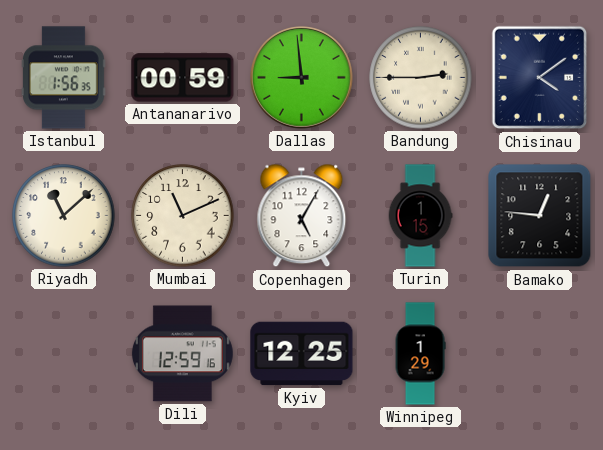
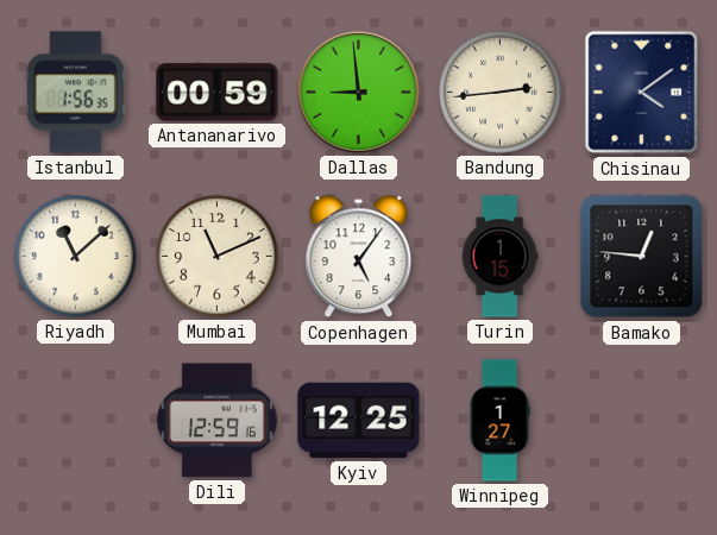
Bandung: 2:45 -> 2:44 (501, 93)
Copenhagen: 5:05 -> 5:06 (359, 257)
Winnipeg: 1:29 -> 1:27 (499, 421)
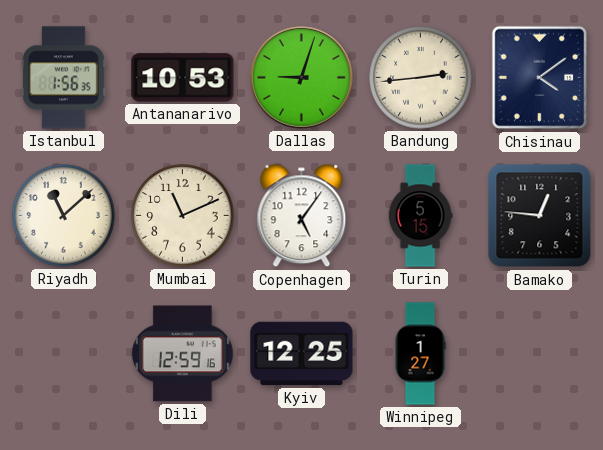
Antananarivo: 00:59 -> 10:53 (183, 78)
Dallas: 8:59 -> 9:03 (301, 77)
Turin: 1:15 -> 5:15 (420, 216)
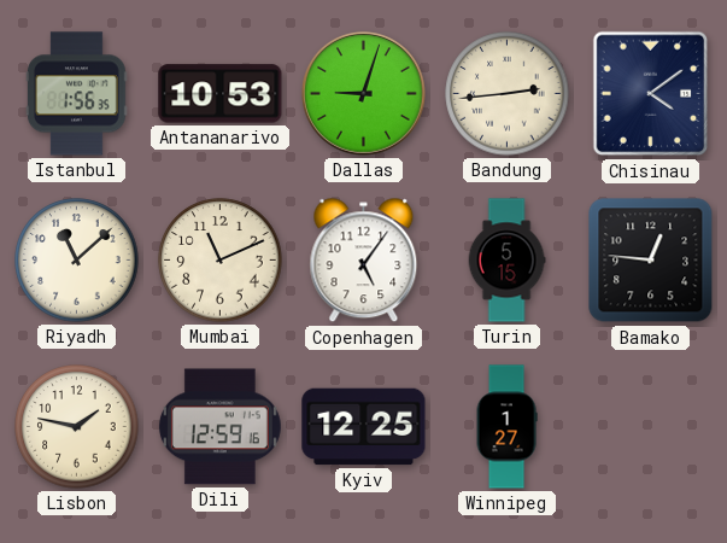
Lisbon: none -> 1:47 (77, 427)
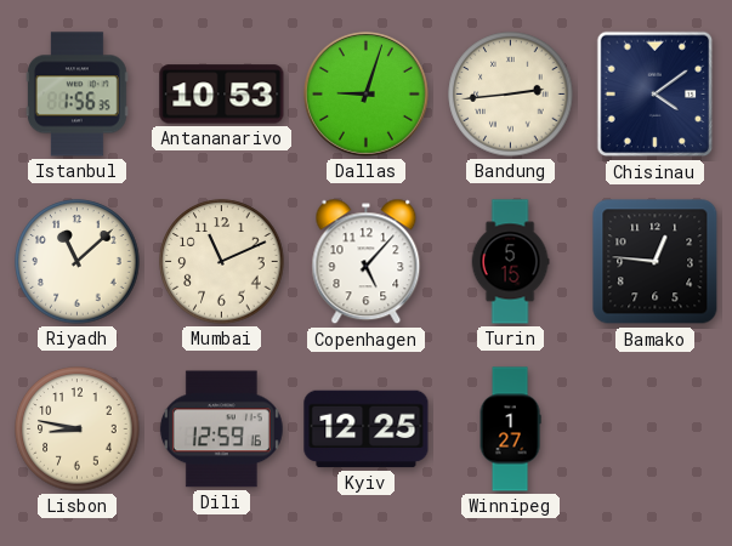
Copenhagen: 5:06 -> 5:07 (367, 262)
Lisbon: 1:47 -> 8:47 (78, 430)
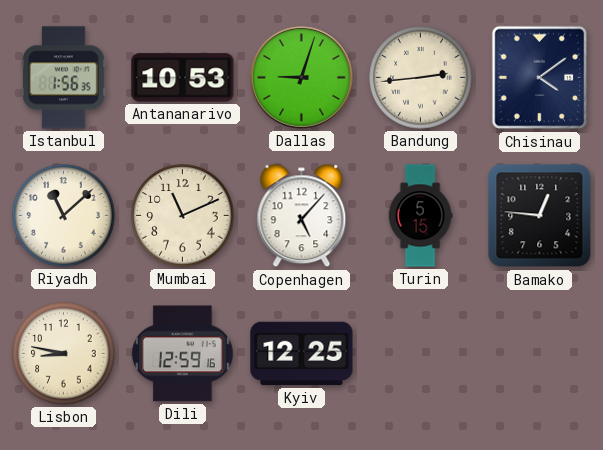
Winnipeg: 1:27 -> none (510, 430)
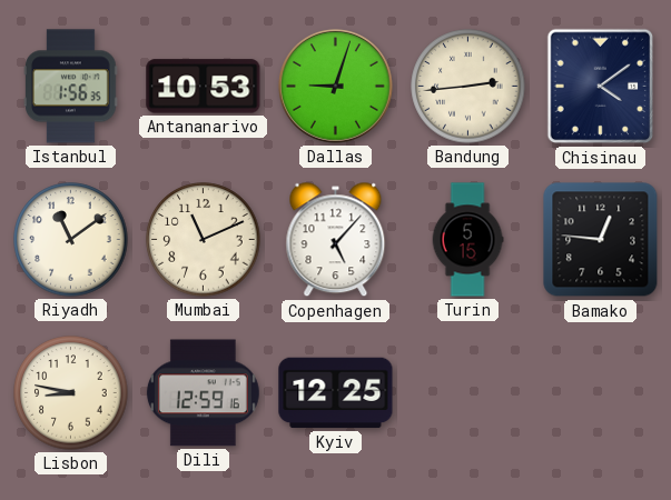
Riyadh: 11:08 -> 11:09 (71, 240)
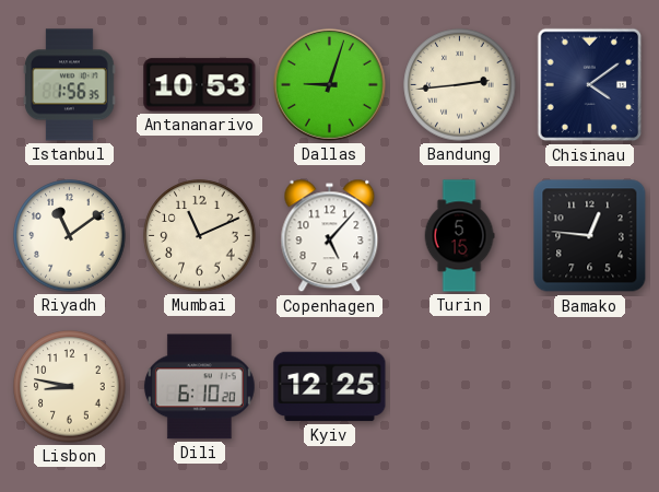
Dili: 12:59 -> 6:10 (199, 387)
